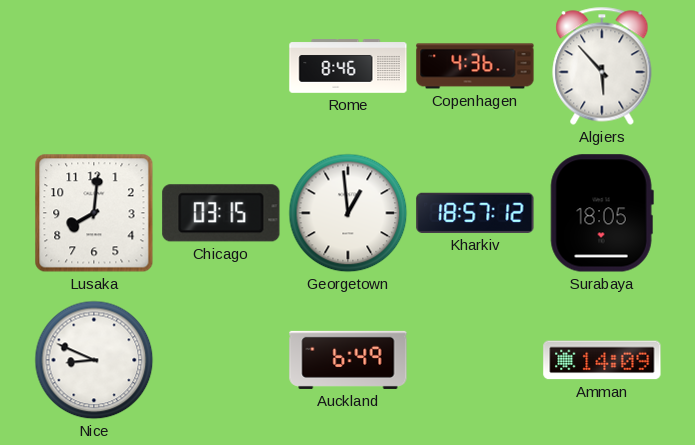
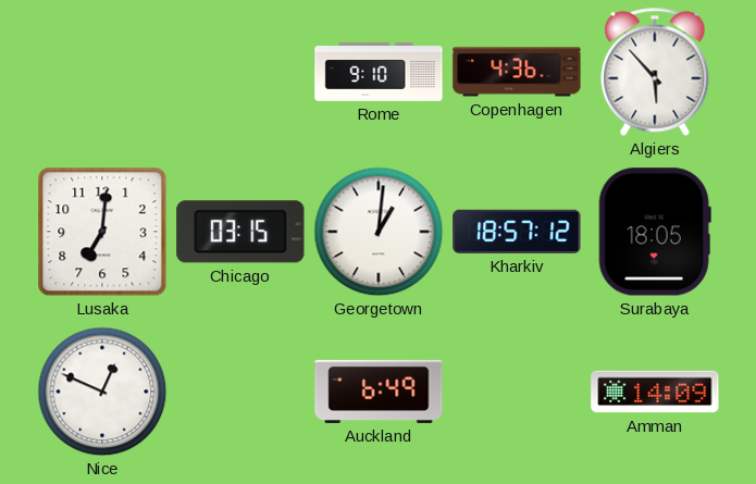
Rome: 8:46 -> 9:10 (379, 72)
Lusaka: 8:01 -> 7:01 (102, 232)
Georgetown: 12:59 -> 1:01 (379, 232)
Nice: 8:49 -> 12:49 (102, 392)
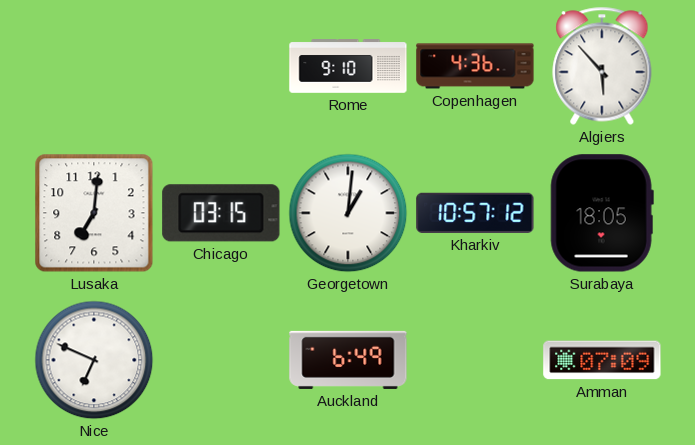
Kharkiv: 18:57 -> 10:57 (475, 213)
Nice: 12:49 -> 6:49 (94, 360)
Amman: 14:09 -> 07:09 (602, 360)
